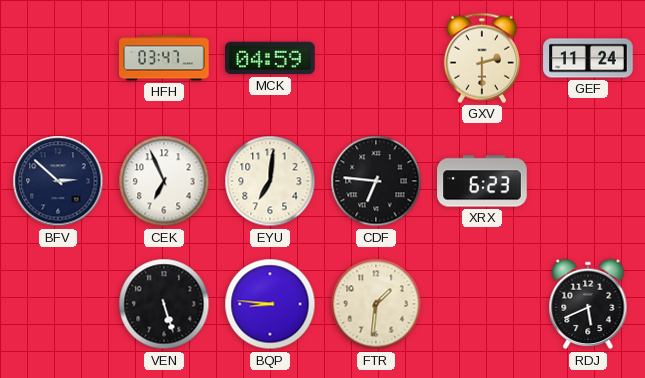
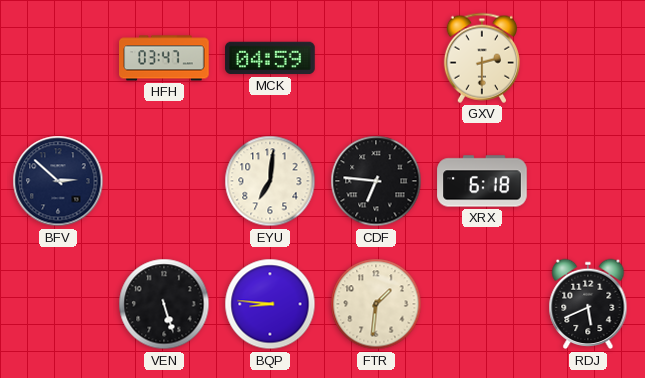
GEF: 11:24 -> none (588, 58)
CEK: 6:56 -> none (164, 181)
XRX: 6:23 -> 6:18 (482, 181)
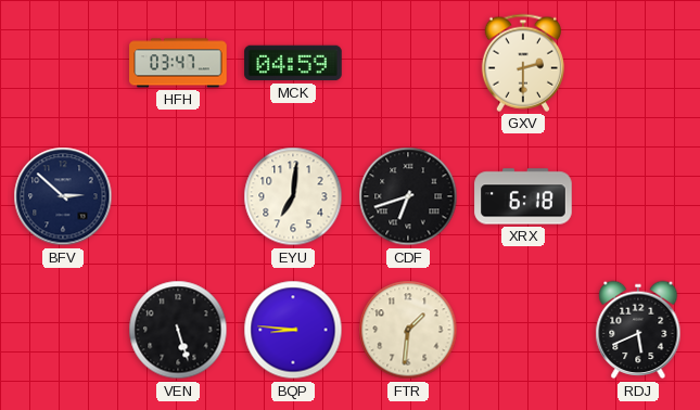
CDF: 6:46 -> 6:42 (408, 196)
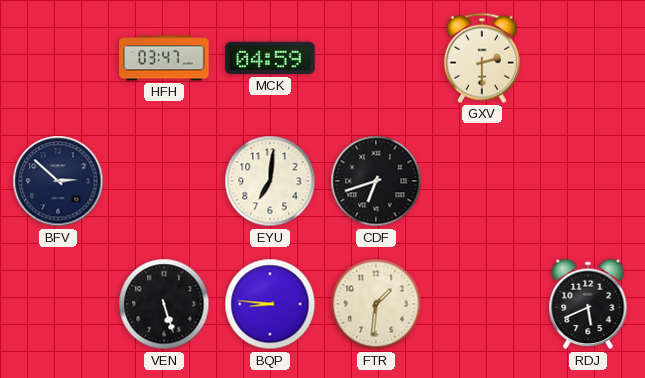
XRX: 6:18 -> none (523, 196)
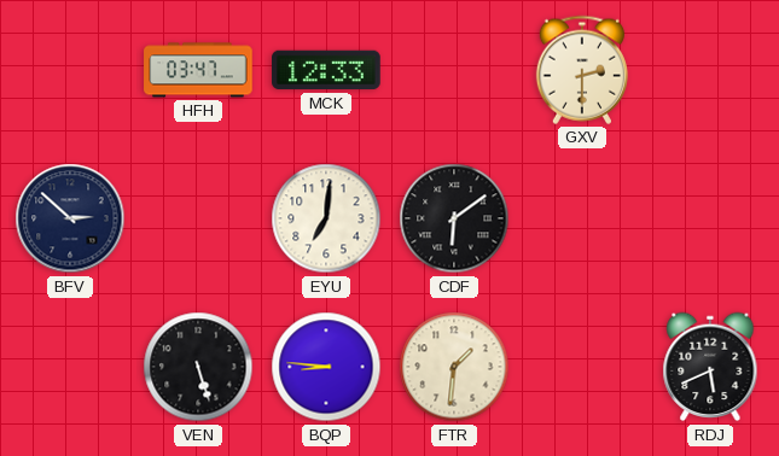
MCK: 04:59 -> 12:33 (326, 70)
CDF: 6:42 -> 6:09 (454, 218)
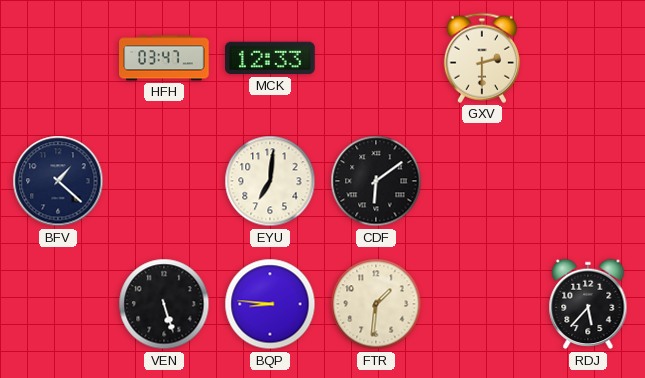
BFV: 2:52 -> 1:22 (58, 181)
RDJ: 5:41 -> 5:37 (588, 304)
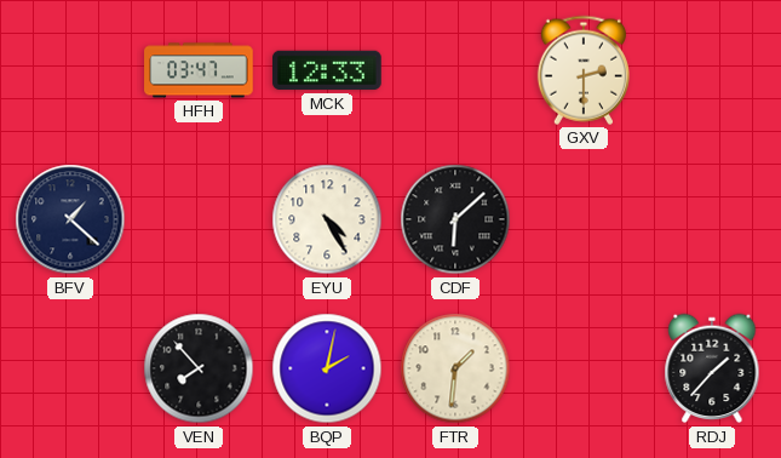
EYU: 7:01 -> 4:25 (327, 219)
CDF: 6:09 -> 6:08 (455, 219)
VEN: 5:27 -> 7:53 (199, 368)
BQP: 8:46 -> 2:02 (327, 368)
RDJ: 5:37 -> 1:37 (712, 368)
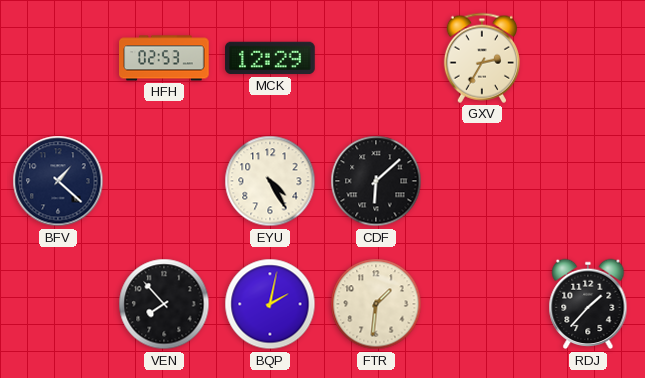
HFH: 03:47 -> 02:53 (164, 58)
MCK: 12:33 -> 12:29 (270, 58)
GXV: 2:30 -> 2:35 (482, 58)
